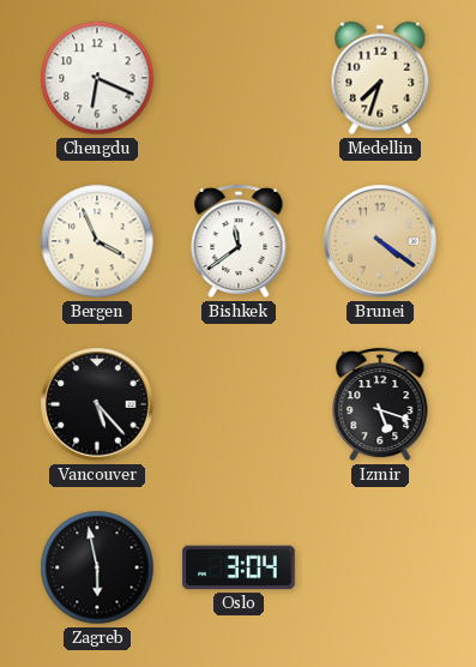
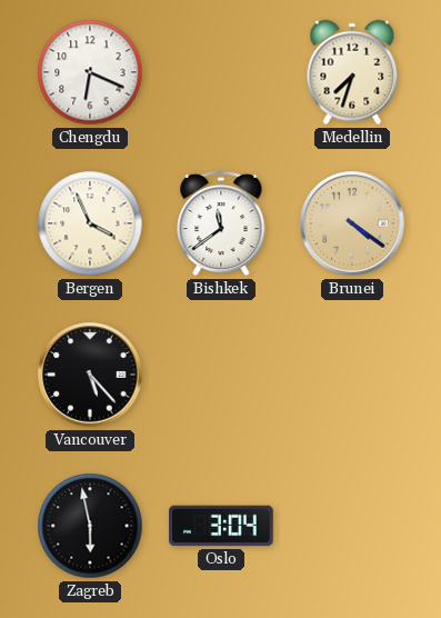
Izmir: 5:18 -> none (380, 404)
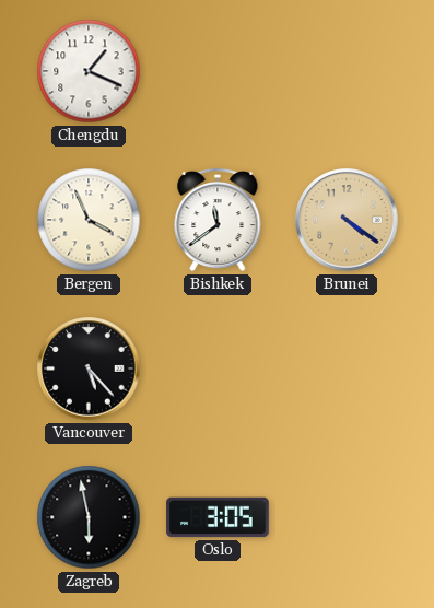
Chengdu: 6:19 -> 1:19 (89, 71)
Medellin: 7:33 -> none (352, 72)
Oslo: 3:04 -> 3:05 (218, 517)
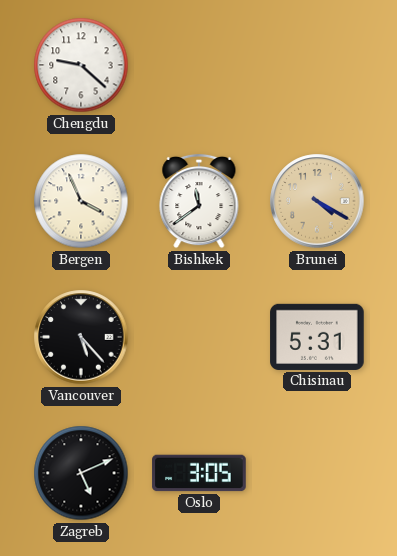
Chengdu: 1:19 -> 9:22 (81, 65)
Brunei: 4:21 -> 4:20 (317, 201)
Chisinau: none -> 5:31 (317, 337)
Zagreb: 5:58 -> 5:11 (81, 473)
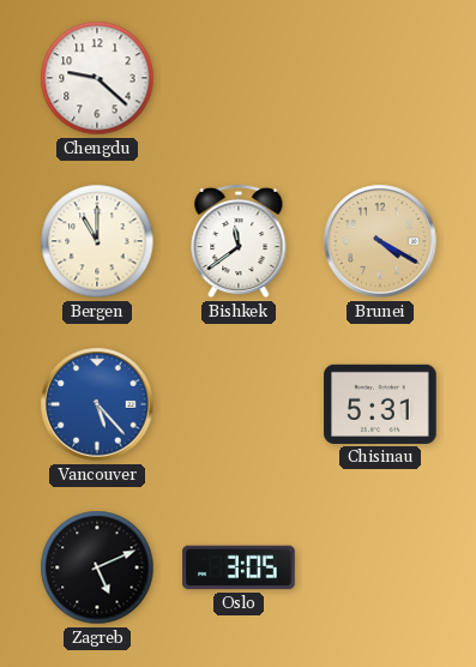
Bergen: 3:56 -> 11:00 (97, 241)
Vancouver dial: black -> blue (97, 404)
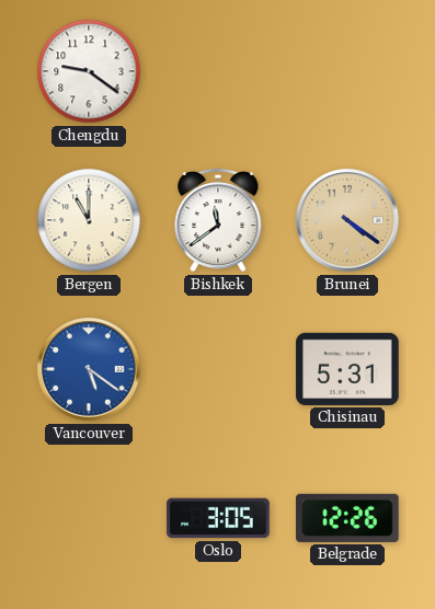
Chengdu: 9:22 -> 9:21 (89, 71)
Brunei: 4:20 -> 4:21 (347, 220)
Vancouver: 5:23 -> 5:21 (89, 369)
Zagreb: 5:11 -> none (97, 567)
Belgrade: none -> 12:26 (347, 518)
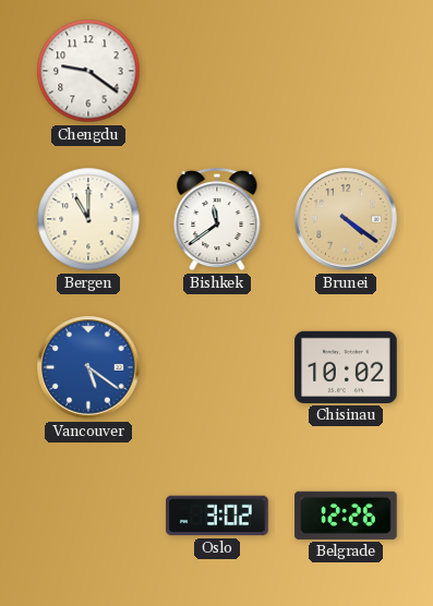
Chisinau: 5:31 -> 10:02 (346, 367)
Oslo: 3:05 -> 3:02 (217, 516)
